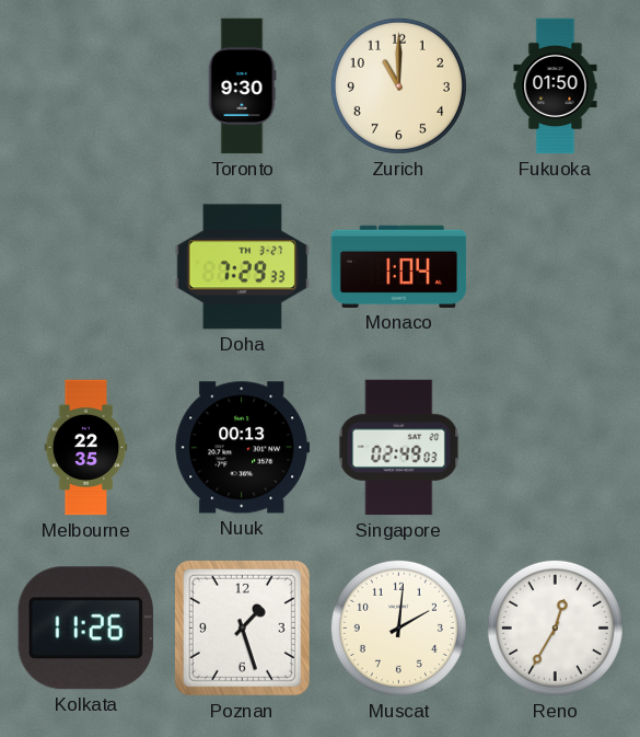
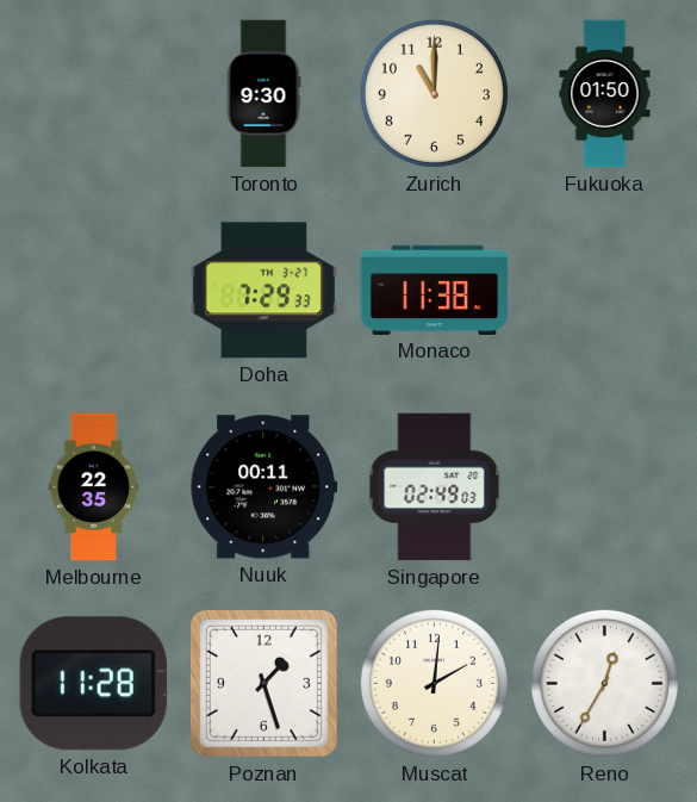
Monaco: 1:04 -> 11:38 (435, 290)
Nuuk: 00:13 -> 00:11 (265, 487)
Kolkata: 11:26 -> 11:28 (93, 684)
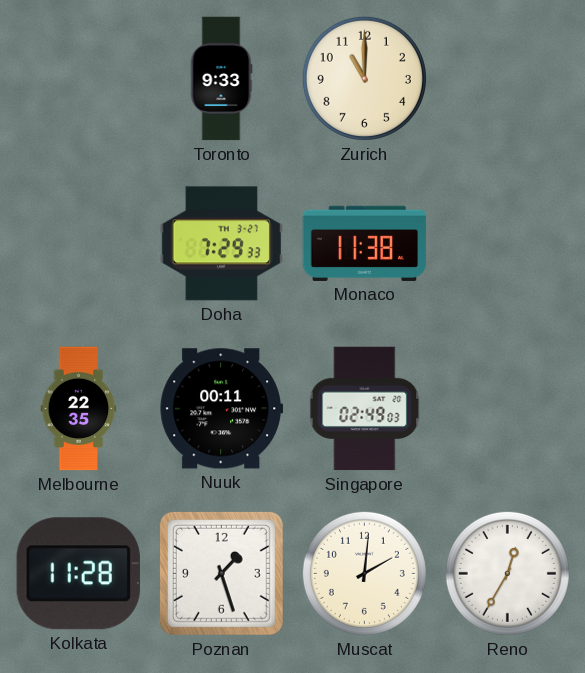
Toronto: 9:30 -> 9:33 (221, 79)
Fukuoka: 01:50 -> none (605, 94)
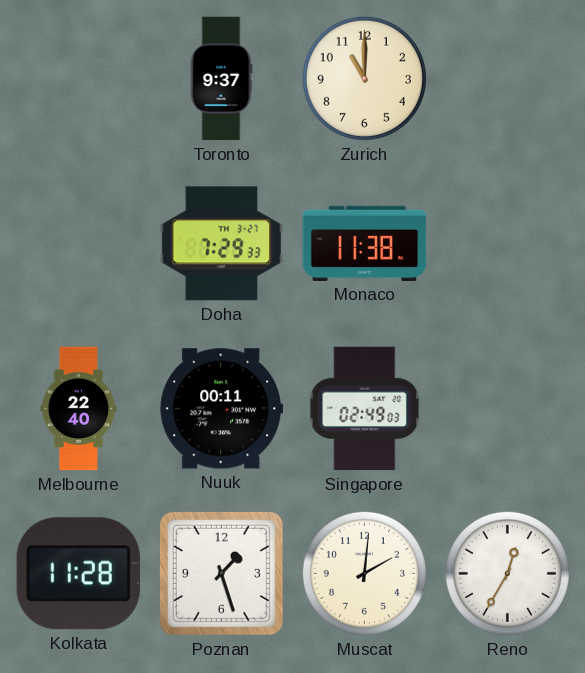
Toronto: 9:33 -> 9:37 (221, 79)
Melbourne: 22:35 -> 22:40 (79, 409)
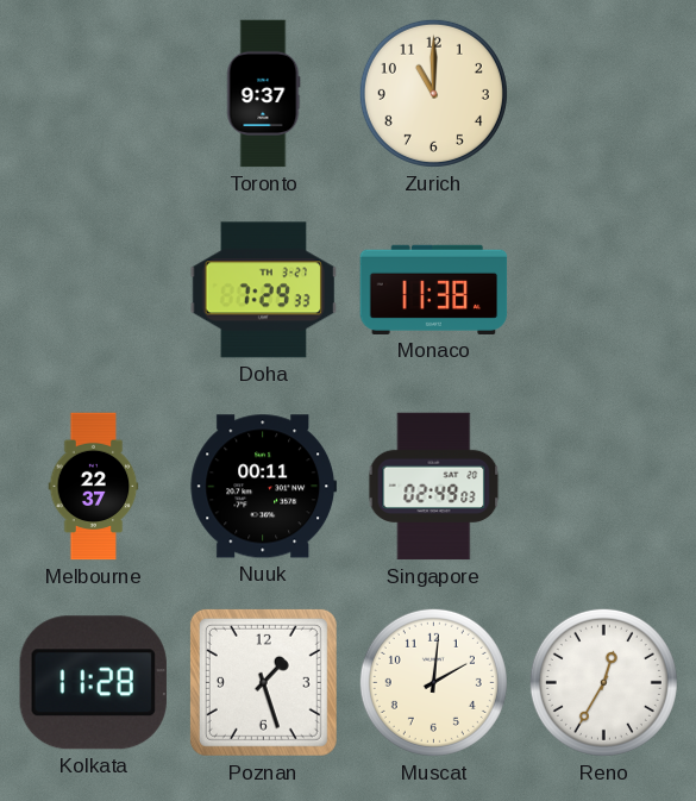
Melbourne: 22:40 -> 22:37 (94, 487)
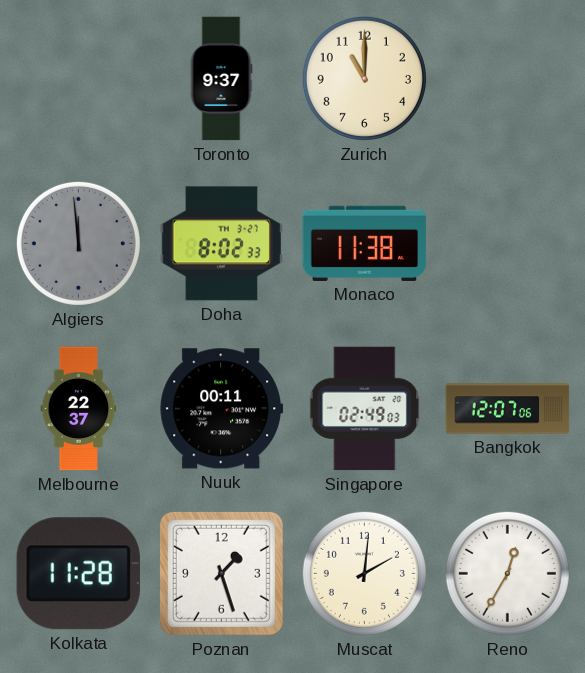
Algiers: none -> 11:59 (78, 243)
Doha: 7:29 -> 8:02 (222, 244)
Bangkok: none -> 12:07 (508, 409)
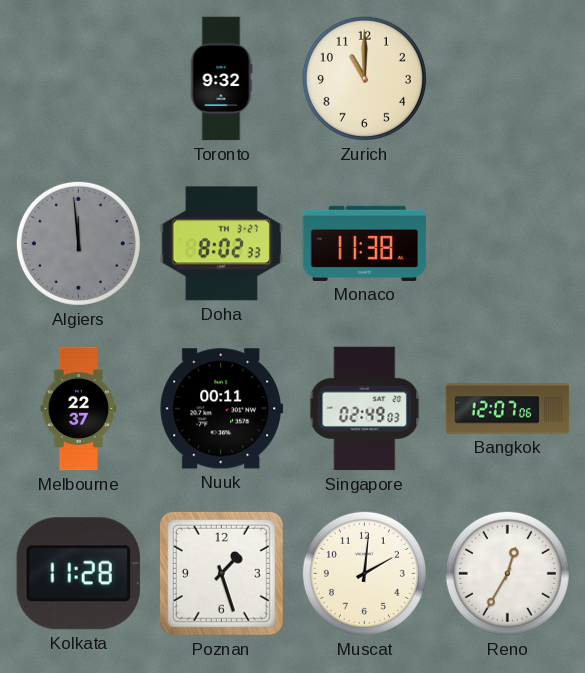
Toronto: 9:37 -> 9:32 (221, 79)
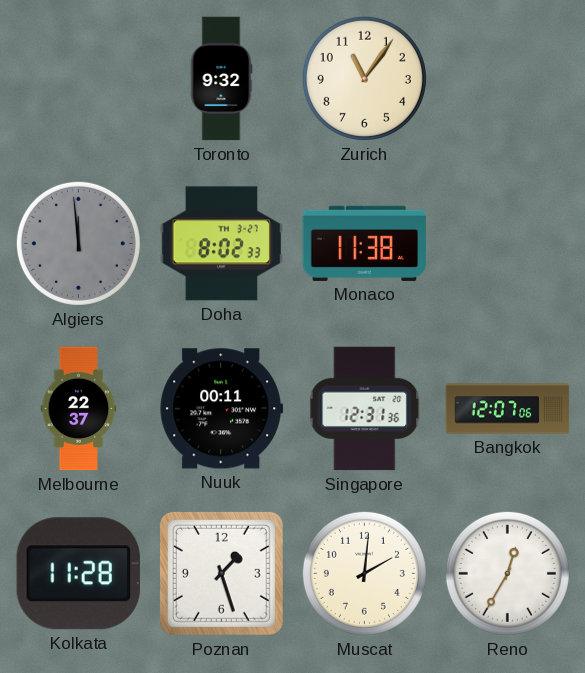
Zurich: 11:00 -> 11:06 (364, 78)
Singapore: 02:49 -> 12:31 (365, 409)
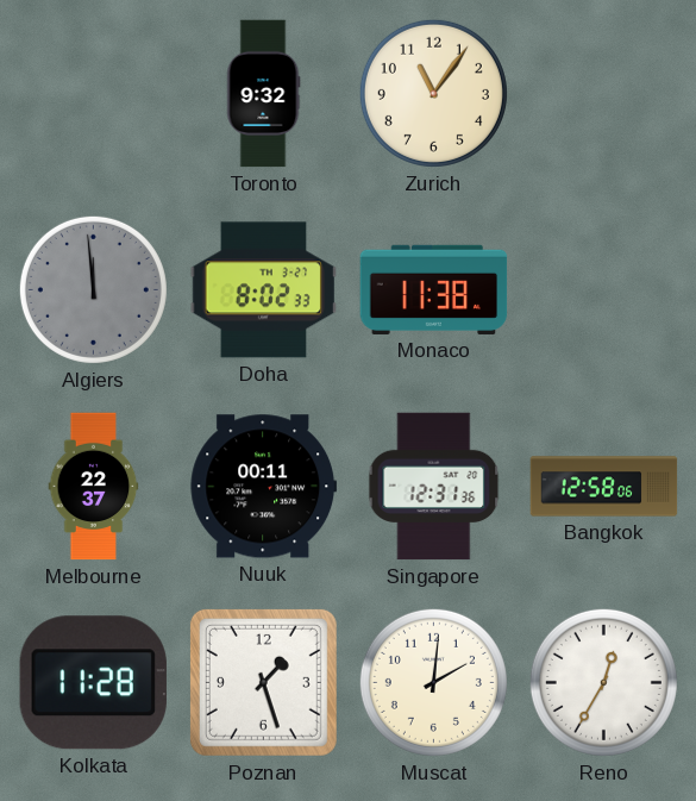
Bangkok: 12:07 -> 12:58 (604, 487)
